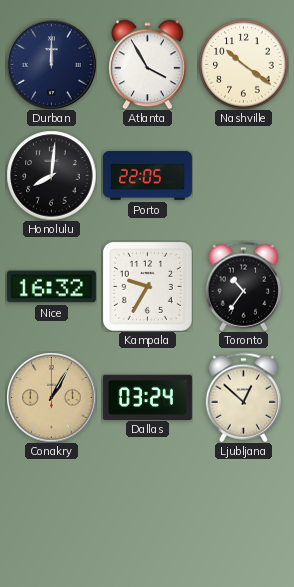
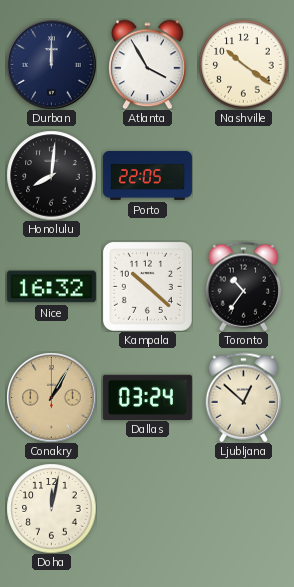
Kampala: 9:35 -> 10:22 (147, 286)
Doha: none -> 12:02 (51, 508)
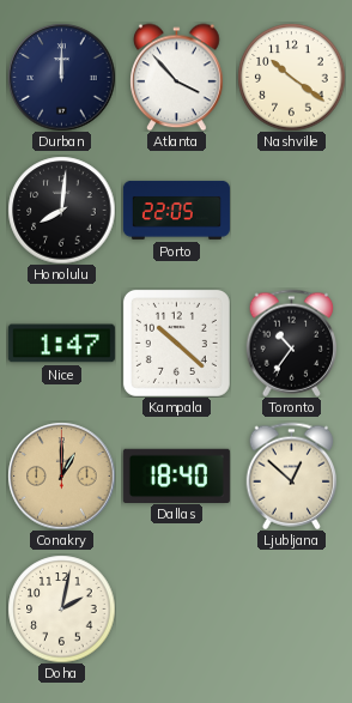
Atlanta: 3:55 -> 3:53 (177, 77)
Nice: 16:32 -> 1:47 (61, 344)
Conakry: 1:05 -> 1:00 (61, 475)
Dallas: 03:24 -> 18:40 (176, 475)
Doha: 12:02 -> 2:02 (61, 608)
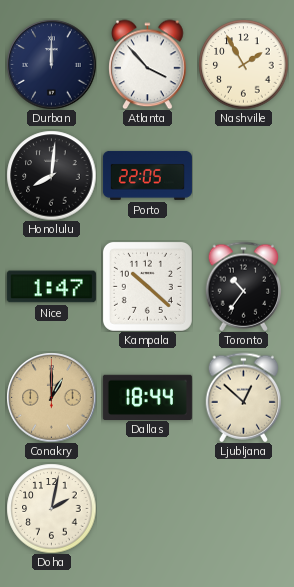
Nashville: 10:21 -> 1:55 (243, 64)
Dallas: 18:40 -> 18:44 (147, 397)
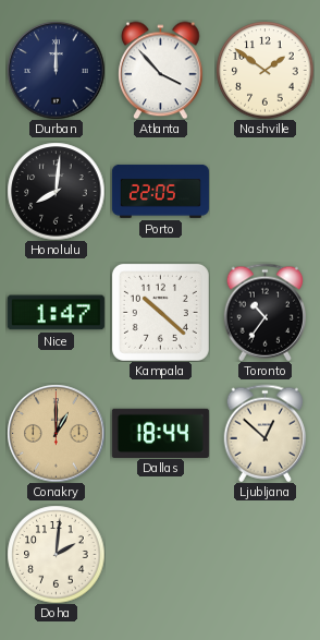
Nashville: 1:55 -> 1:51 (264, 70)
Doha: 2:02 -> 2:01 (56, 554)
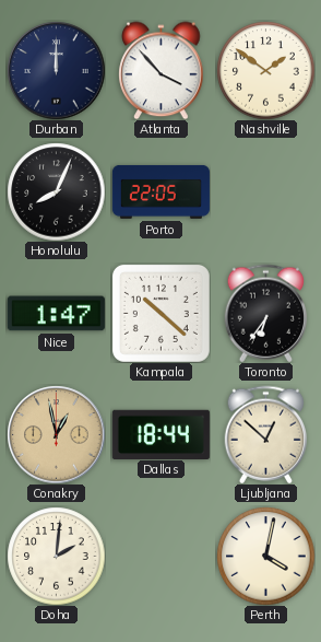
Honolulu: 8:01 -> 8:04 (56, 191)
Toronto: 10:36 -> 6:36 (266, 313)
Conakry: 1:00 -> 12:58 (56, 434)
Perth: none -> 4:02 (265, 556)
